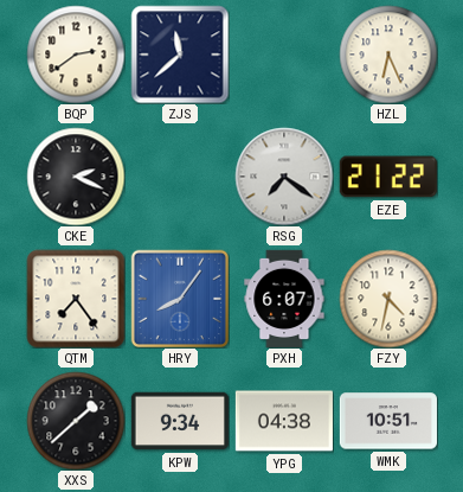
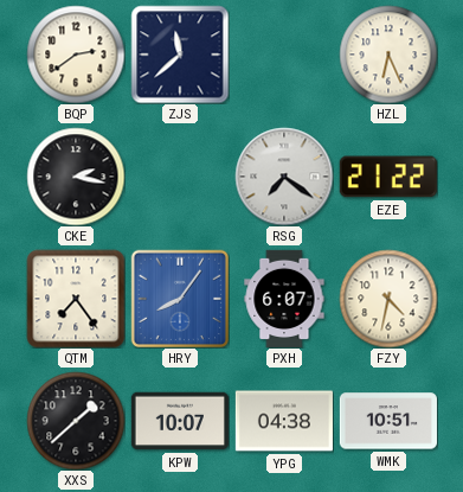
CKE: 2:19 -> 2:17 (76, 177)
KPW: 9:34 -> 10:07 (180, 421)
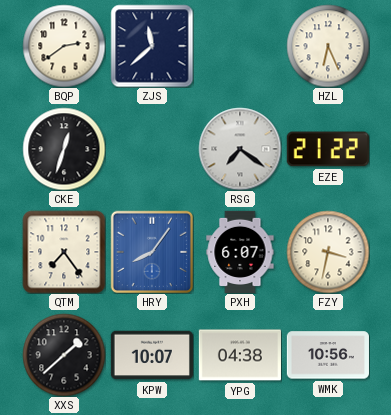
CKE: 2:17 -> 12:33 (64, 149)
FZY: 4:32 -> 3:32 (328, 252)
WMK: 10:51 -> 10:56 (328, 355)
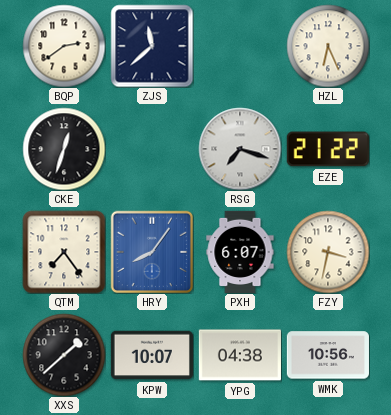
RSG: 7:21 -> 7:18 (240, 149)
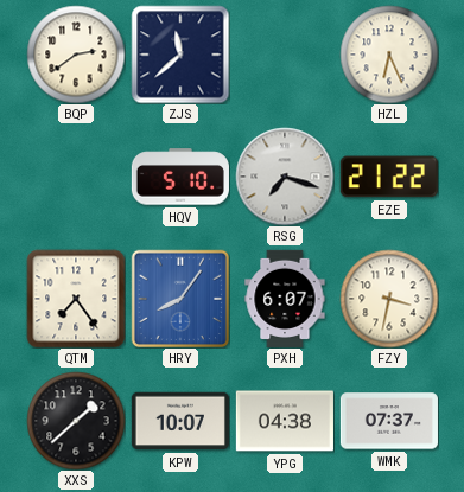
CKE: 12:33 -> none (64, 149)
HQV: none -> 5:10 (180, 177)
WMK: 10:56 -> 07:37 (389, 421)
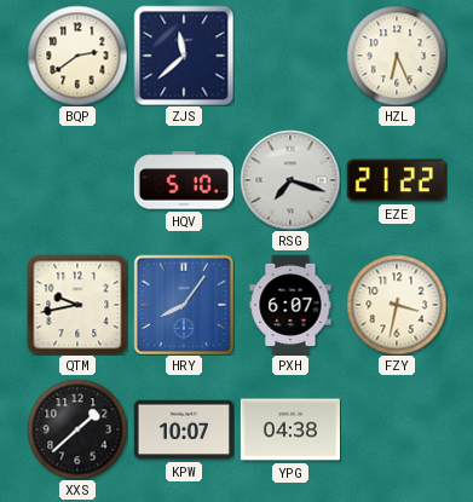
QTM: 7:24 -> 9:43 (77, 305)
WMK: 07:37 -> none (389, 421)
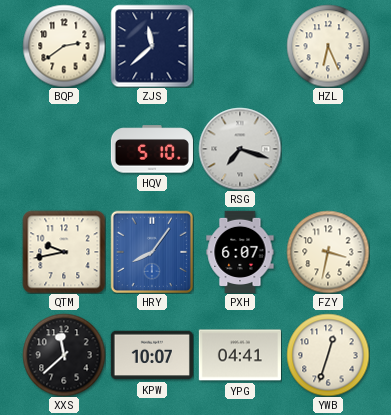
EZE: 21:22 -> none (397, 180)
XXS: 1:38 -> 11:38 (64, 355)
YPG: 04:38 -> 04:41 (240, 355)
YWB: none -> 12:33 (328, 355)
